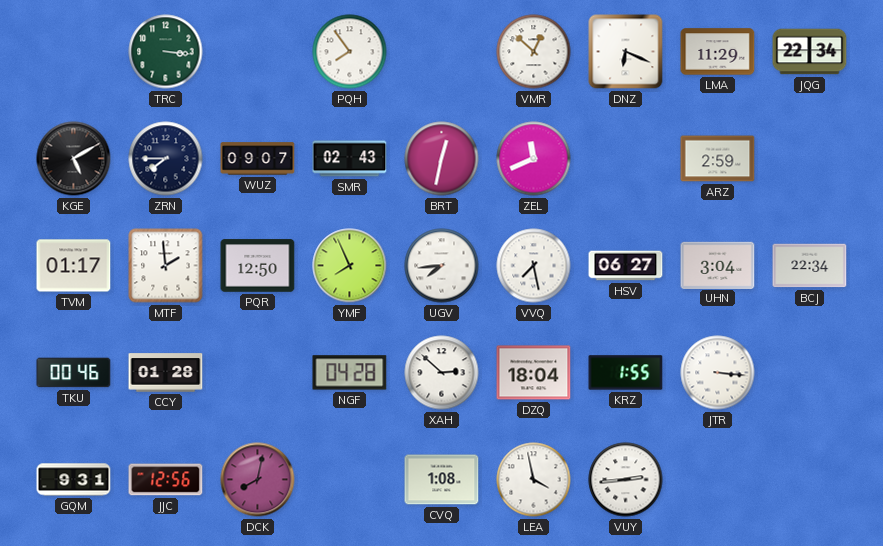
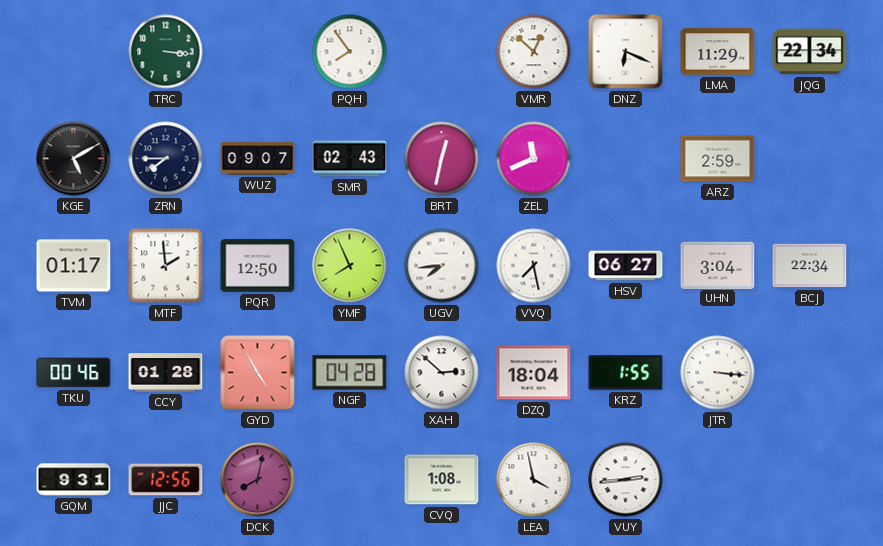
GYD: none -> 4:55 (258, 373)
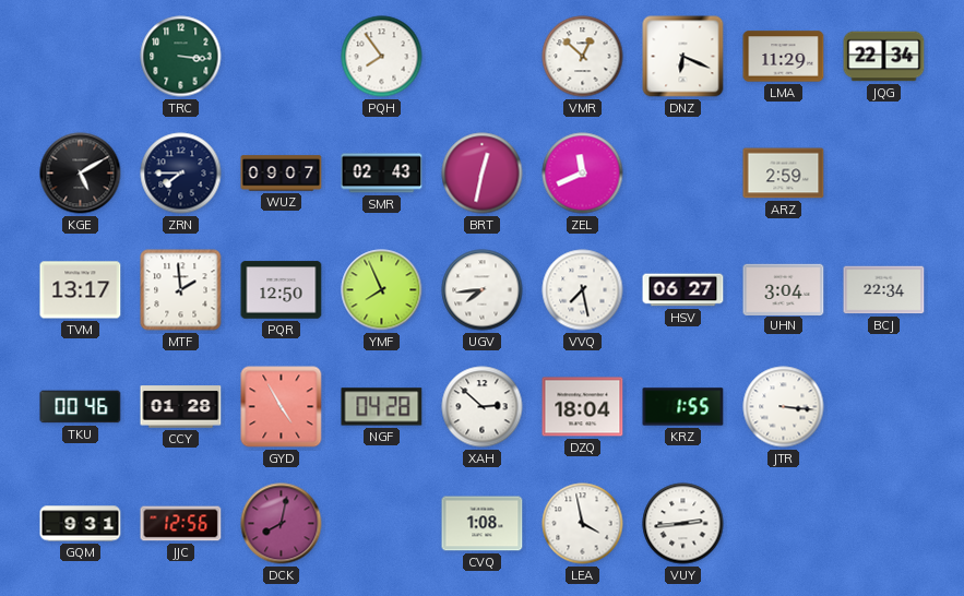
TVM: 01:17 -> 13:17 (81, 290)
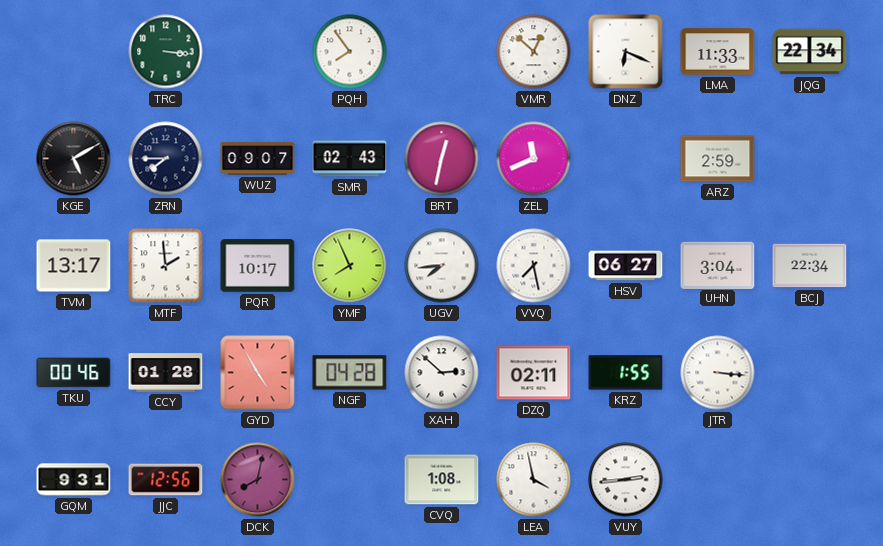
LMA: 11:29 -> 11:33 (718, 52)
PQR: 12:50 -> 10:17 (258, 266)
DZQ: 18:04 -> 02:11 (534, 373)
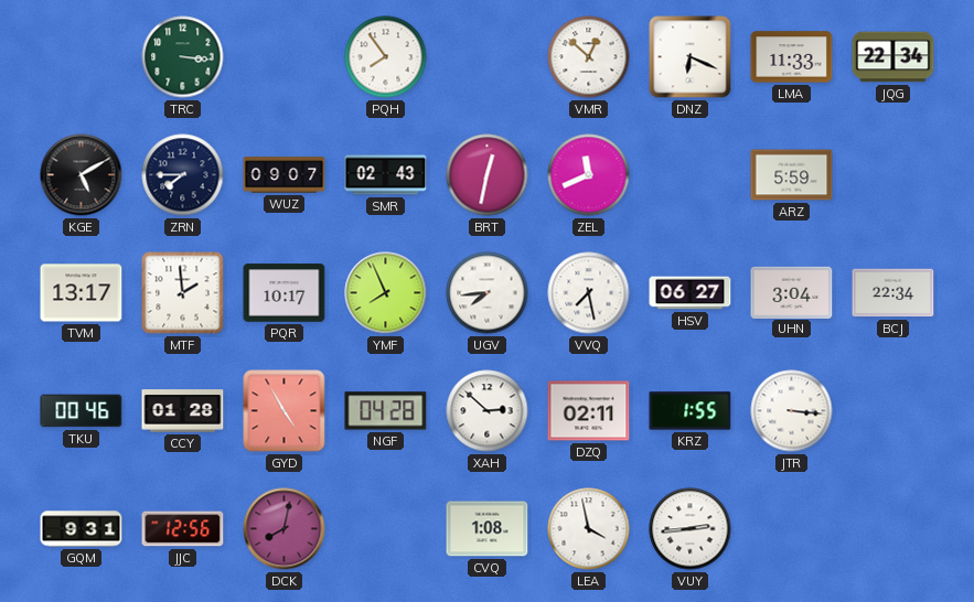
ARZ: 2:59 -> 5:59 (792, 175)
